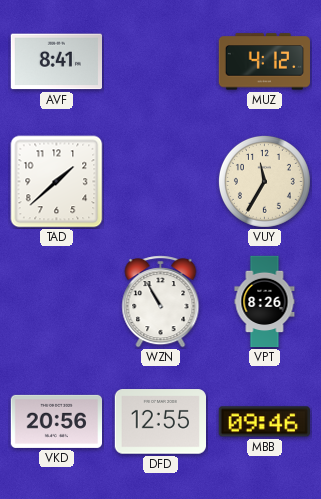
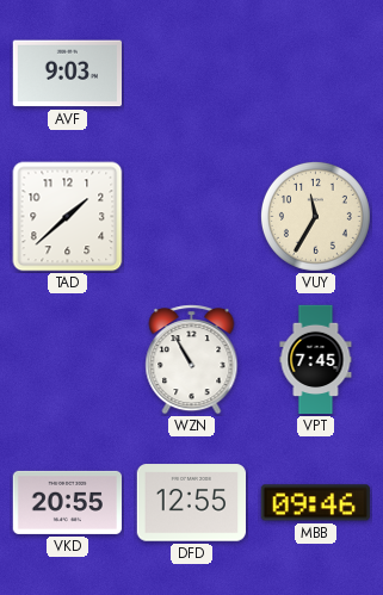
AVF: 8:41 -> 9:03 (67, 74)
MUZ: 4:12 -> none (264, 62)
VPT: 8:26 -> 7:45 (316, 360)
VKD: 20:56 -> 20:55 (67, 502)
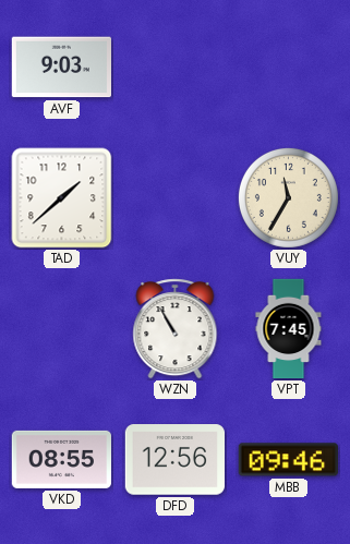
VKD: 20:55 -> 08:55 (61, 459)
DFD: 12:55 -> 12:56 (174, 460)
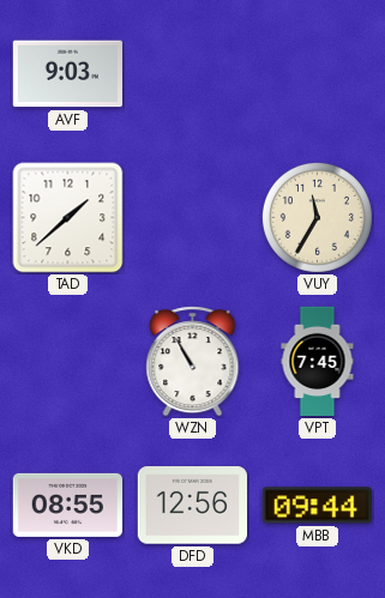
MBB: 09:46 -> 09:44 (317, 506)
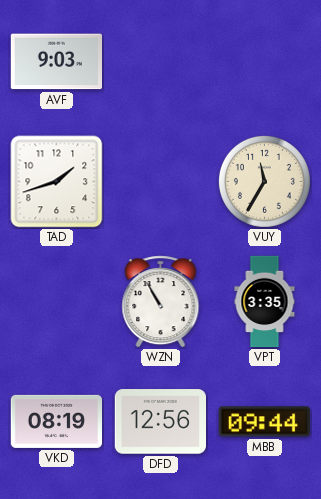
TAD: 1:38 -> 1:42 (57, 182)
VPT: 7:45 -> 3:35 (265, 302)
VKD: 08:55 -> 08:19 (56, 421)
